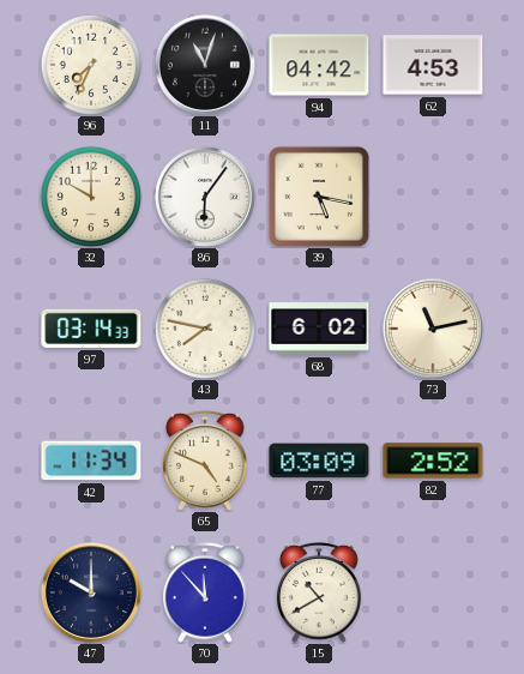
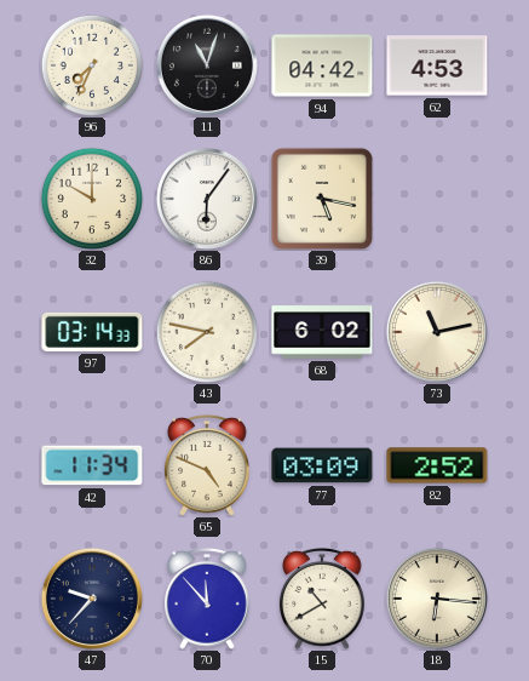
47: 10:00 -> 9:37 (92, 599)
18: none -> 6:16 (437, 599)
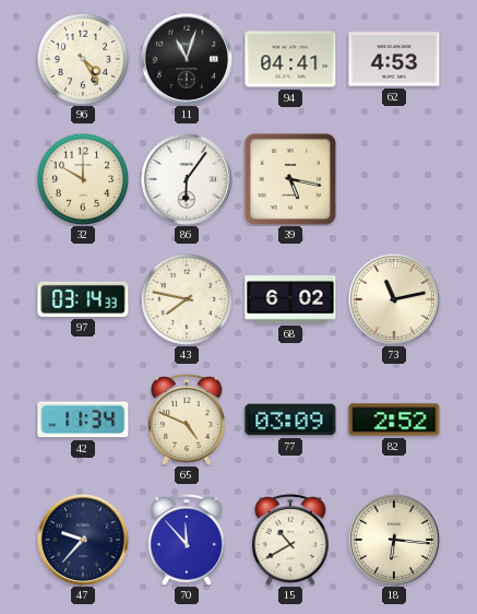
96: 7:34 -> 4:25 (82, 58)
94: 04:42 -> 04:41 (290, 59)
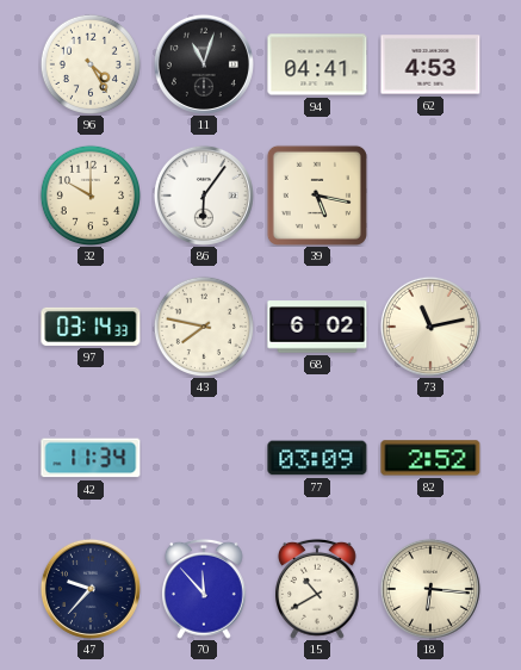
65: 4:49 -> none (188, 420)
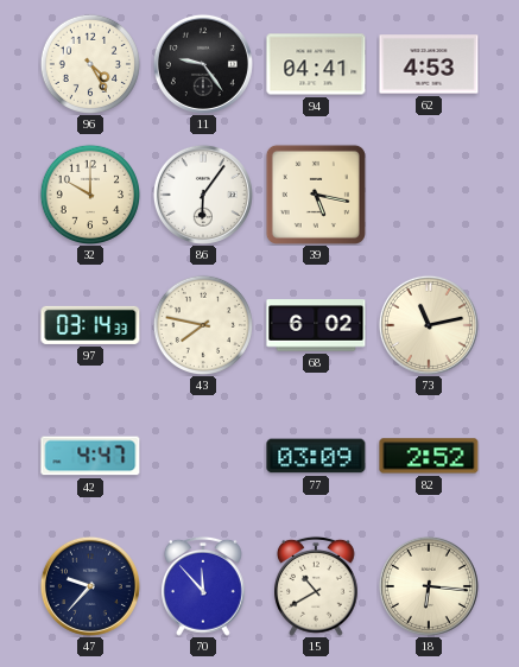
11: 11:03 -> 9:24 (203, 64)
42: 11:34 -> 4:47 (90, 456)
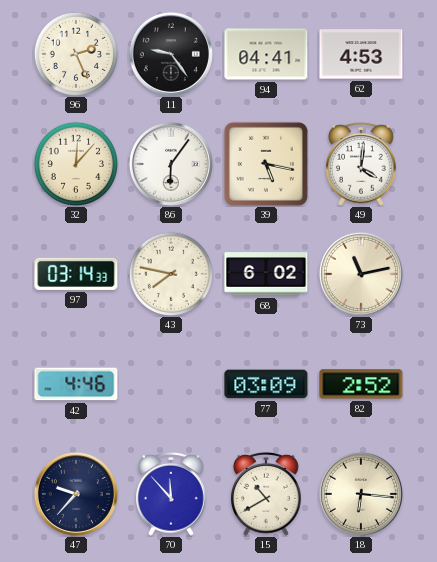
96: 4:25 -> 2:26 (75, 53)
32: 10:00 -> 12:07 (75, 163)
49: none -> 4:01 (362, 164)
42: 4:47 -> 4:46 (76, 384)
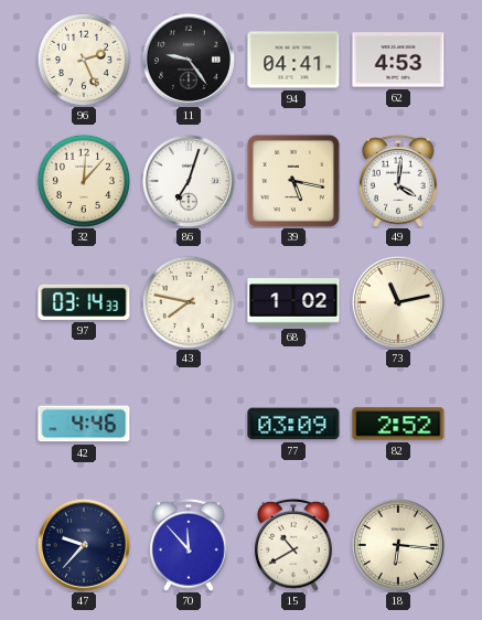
86: 6:06 -> 7:03 (189, 181)
68: 6:02 -> 1:02 (293, 302)
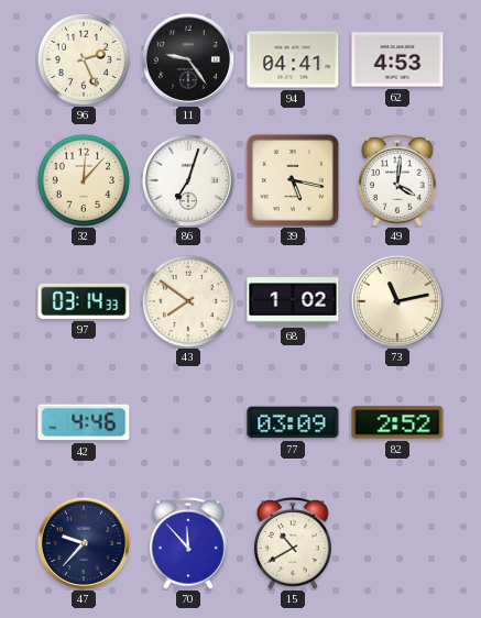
43: 7:47 -> 7:51 (187, 300)
18: 6:16 -> none (398, 545)
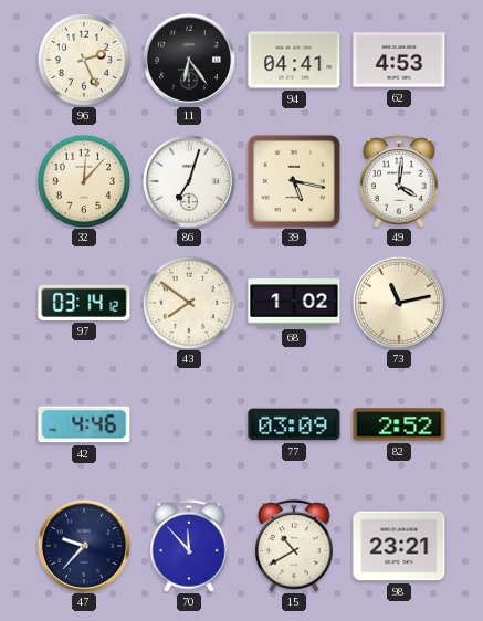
11: 9:24 -> 6:24 (189, 60)
97: 03:14:33 -> 03:14:12 (84, 303)
98: none -> 23:21 (399, 546)
